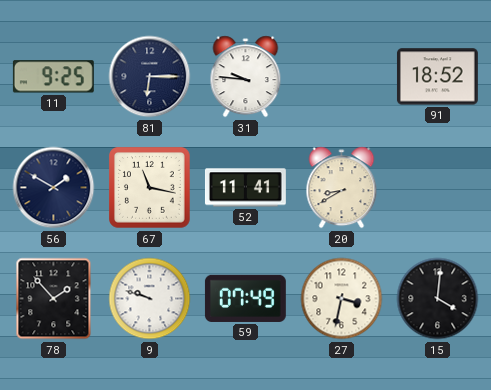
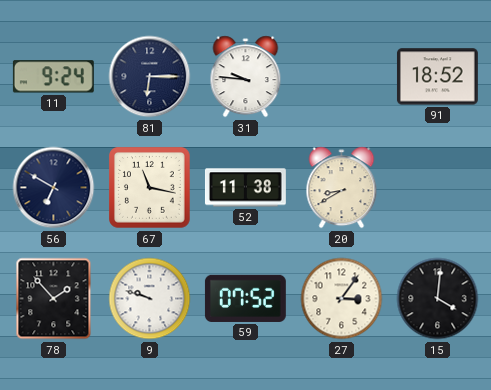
11: 9:25 -> 9:24 (53, 77)
56: 1:50 -> 6:50 (54, 188)
52: 11:41 -> 11:38 (245, 188)
59: 07:49 -> 07:52 (245, 298)
27: 3:32 -> 3:06 (342, 299)
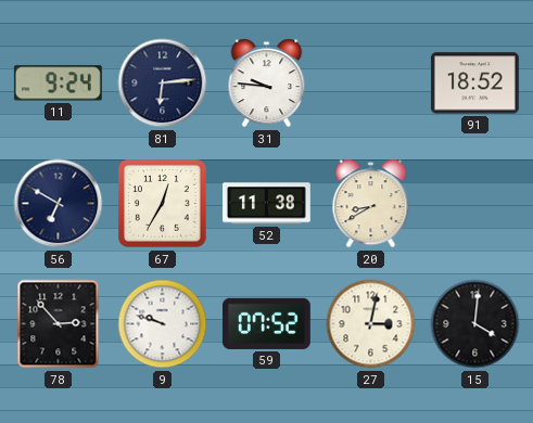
81: 6:15 -> 6:14 (163, 84)
67: 11:17 -> 12:35 (163, 204)
78: 1:53 -> 2:53 (59, 324)
27: 3:06 -> 3:02 (371, 324)
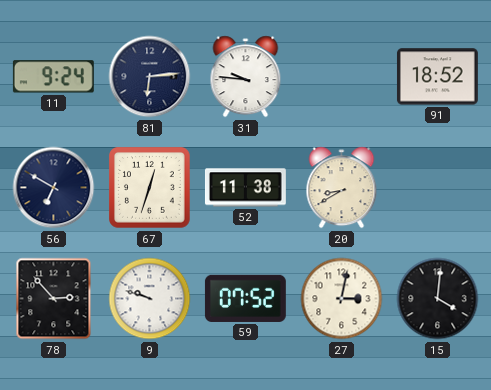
67: 12:35 -> 12:33 (150, 188)
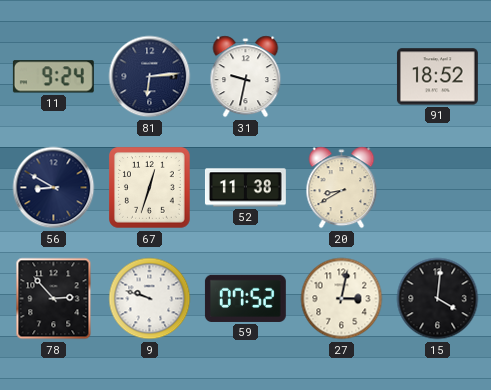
31: 9:46 -> 9:32 (246, 77)
56: 6:50 -> 8:50 (54, 188)
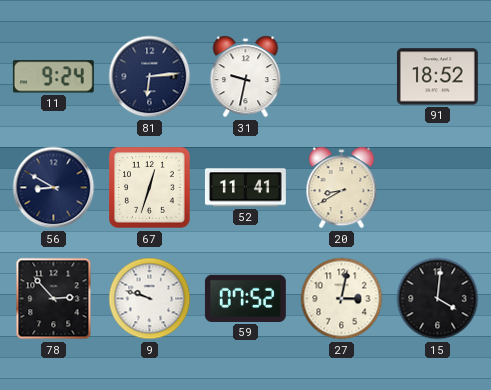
52: 11:38 -> 11:41 (245, 188)
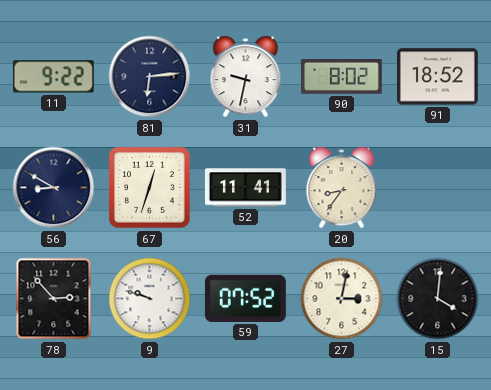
11: 9:24 -> 9:22 (53, 77)
90: none -> 8:02 (341, 77)
20: 8:40 -> 8:36 (342, 188)
